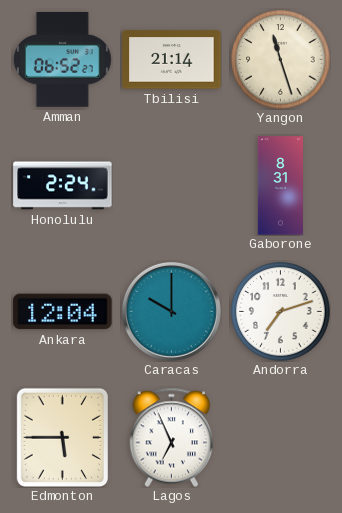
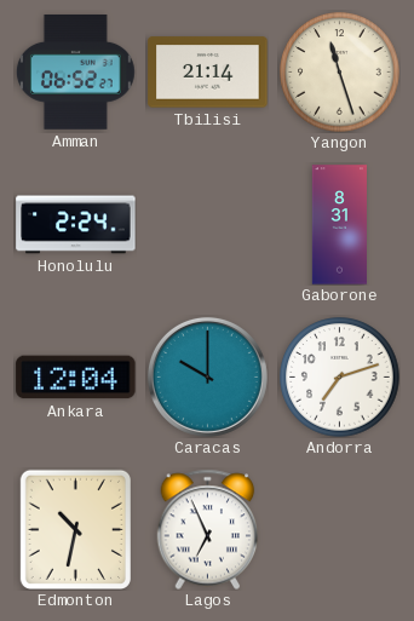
Edmonton: 5:45 -> 10:32 (75, 529)
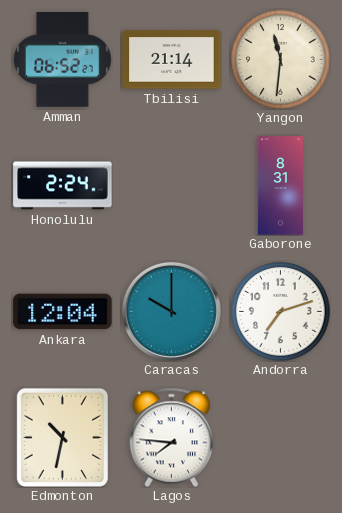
Yangon: 11:27 -> 11:31 (281, 60)
Lagos: 6:56 -> 7:46 (172, 437)
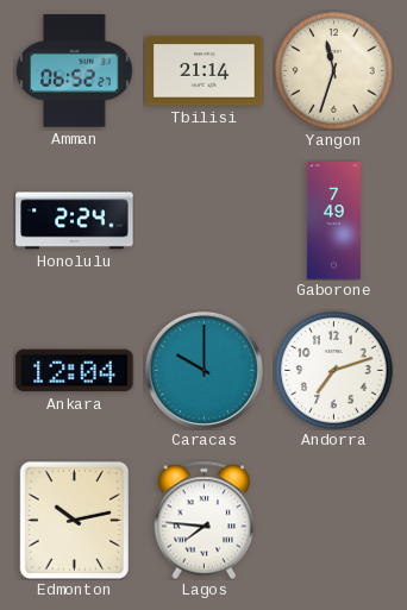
Yangon: 11:31 -> 11:33 (334, 71)
Gaborone: 8:31 -> 7:49 (333, 221)
Edmonton: 10:32 -> 10:13 (74, 520)
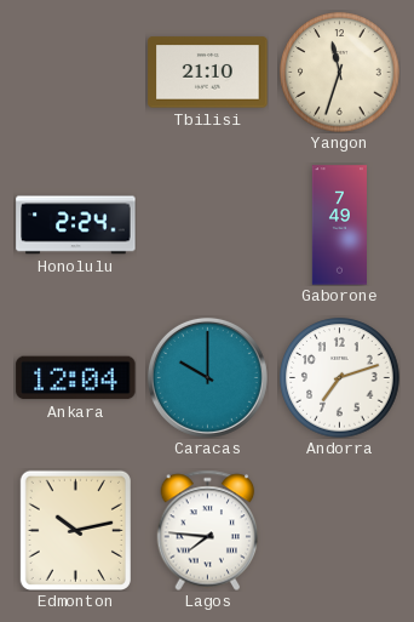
Amman: 06:52 -> none (74, 71)
Tbilisi: 21:14 -> 21:10 (208, 73)
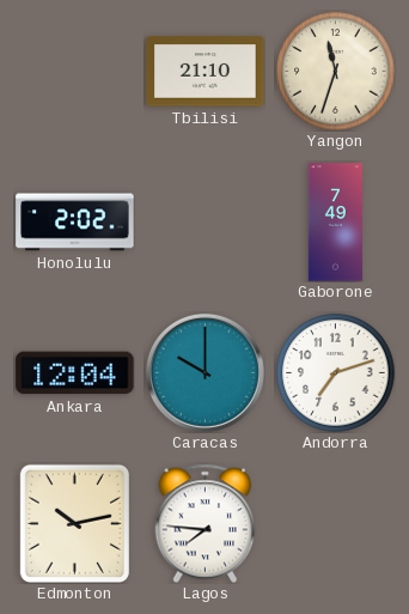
Honolulu: 2:24 -> 2:02 (75, 223)
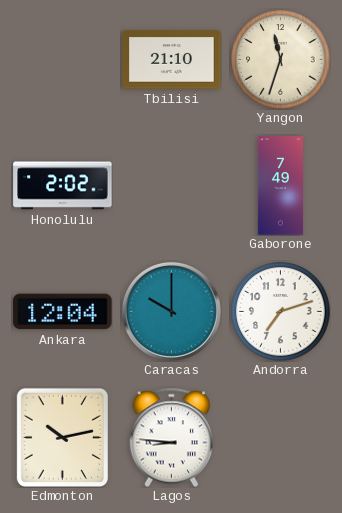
Lagos: 7:46 -> 8:46 (172, 437)
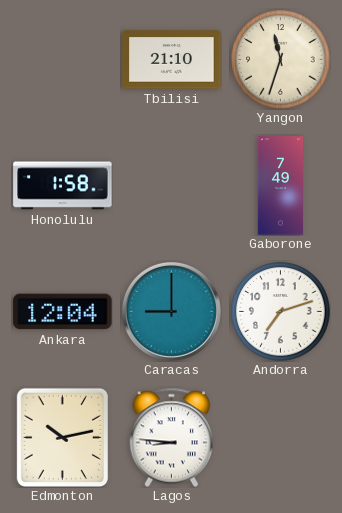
Honolulu: 2:02 -> 1:58 (63, 186)
Caracas: 10:00 -> 9:00 (171, 311)
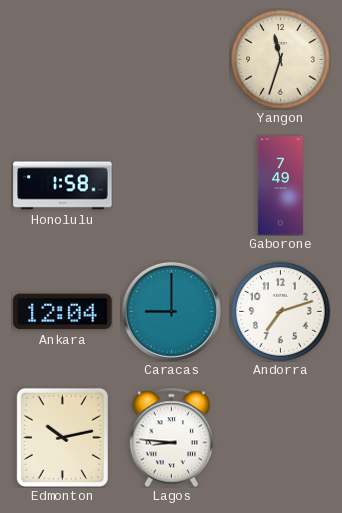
Tbilisi: 21:10 -> none (172, 60)
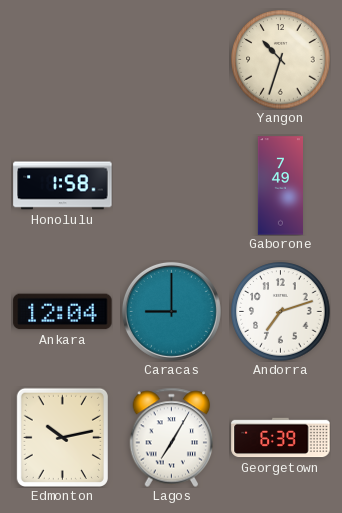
Yangon: 11:33 -> 10:33 (281, 60)
Lagos: 8:46 -> 7:05 (172, 437)
Georgetown: none -> 6:39 (281, 438)
